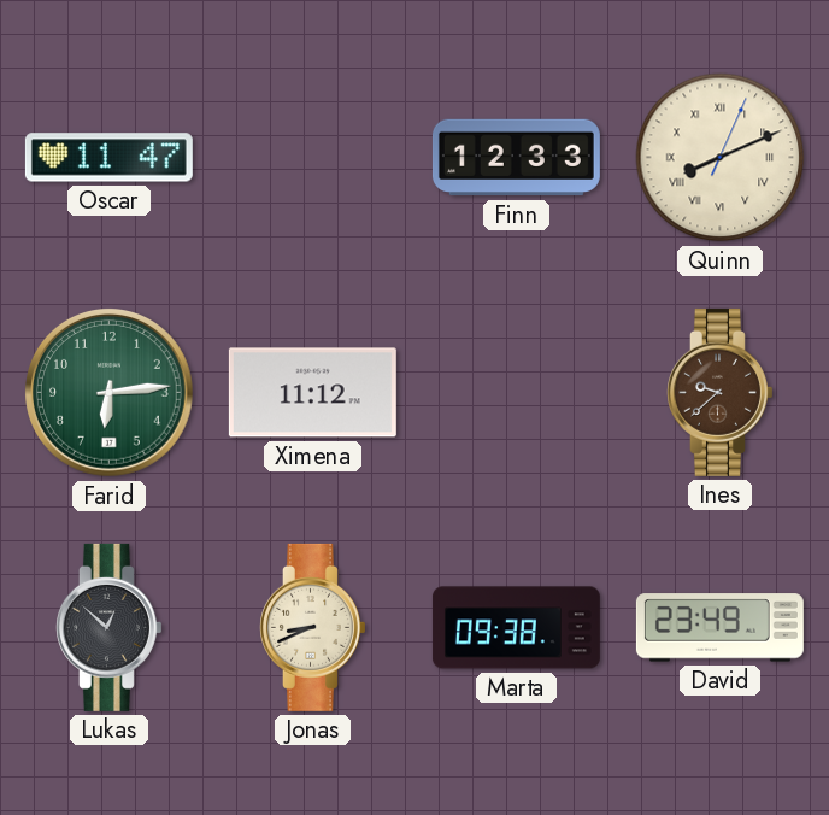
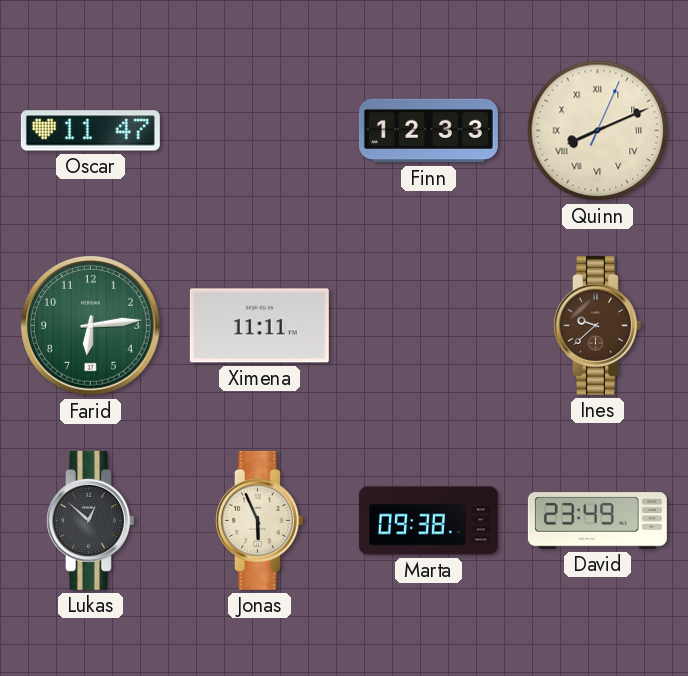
Ximena: 11:12 -> 11:11 (259, 326)
Jonas: 8:41 -> 5:56 (260, 520)
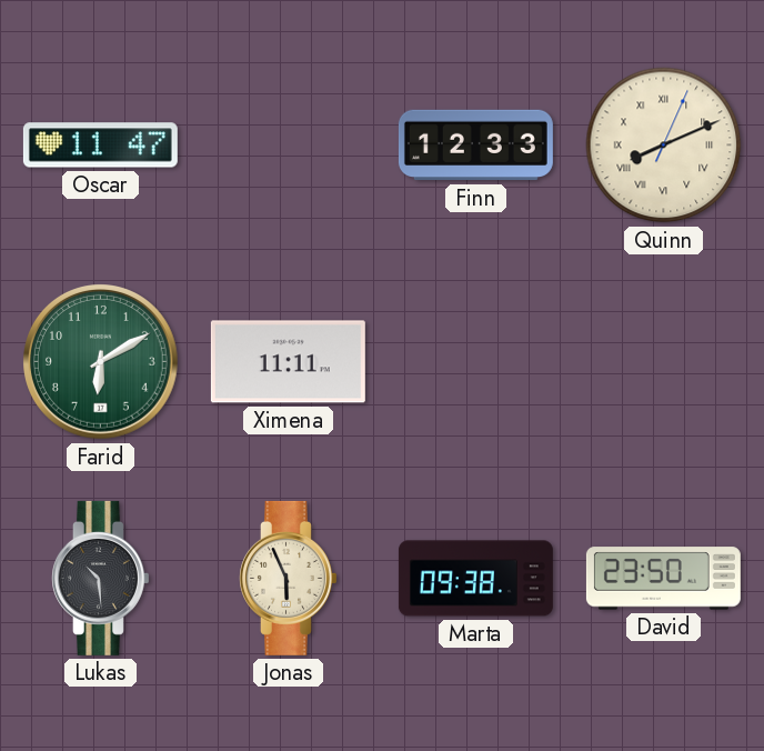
Farid: 6:14 -> 6:10 (101, 362)
Ines: 9:38 -> none (598, 325)
Lukas: 12:52 -> 10:29 (101, 578)
David: 23:49 -> 23:50 (663, 579)
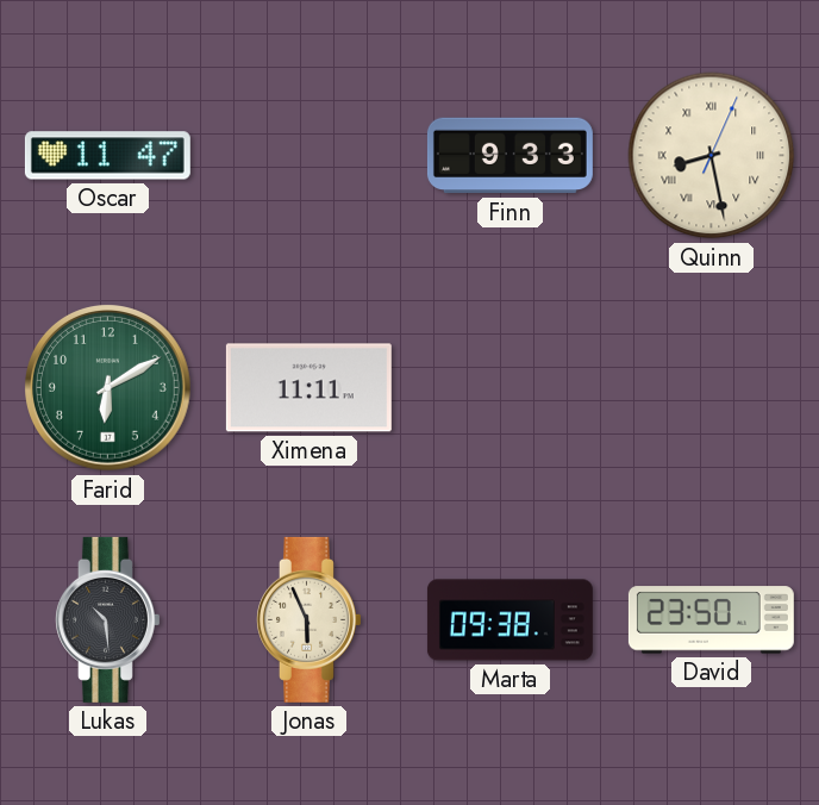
Finn: 12:33 -> 9:33 (509, 156)
Quinn: 8:11 -> 8:28 (712, 156)
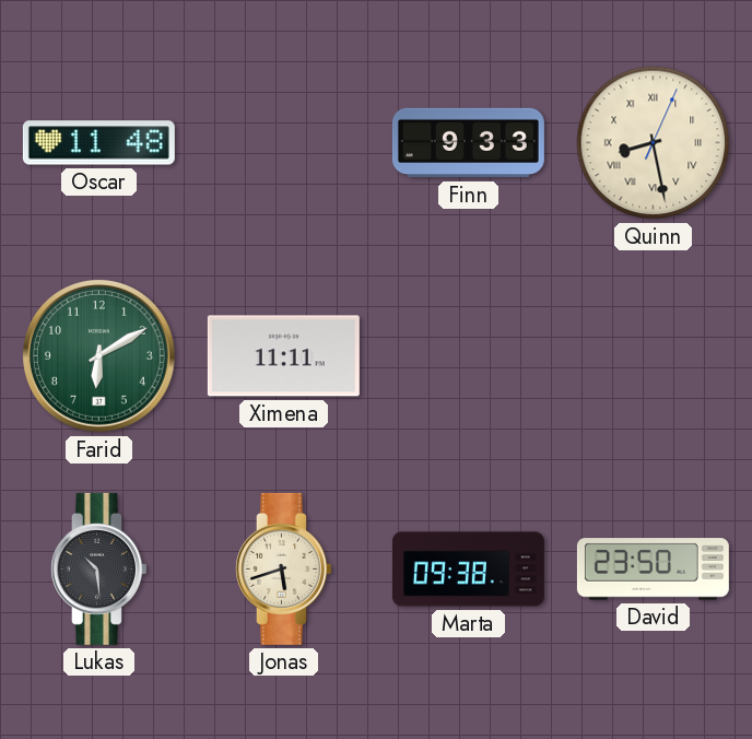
Oscar: 11:47 -> 11:48 (98, 143)
Jonas: 5:56 -> 5:42 (284, 568)
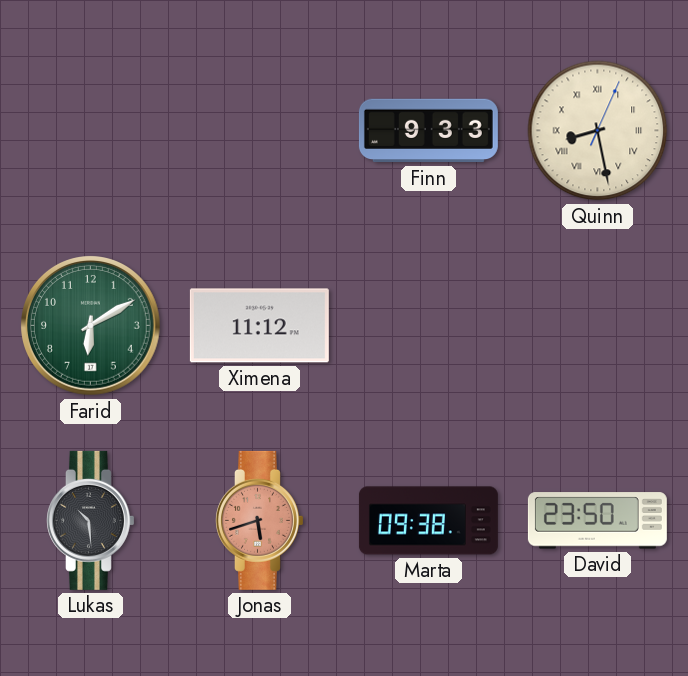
Oscar: 11:48 -> none (98, 143)
Ximena: 11:11 -> 11:12 (259, 326)
Jonas dial: cream -> salmon (260, 520)
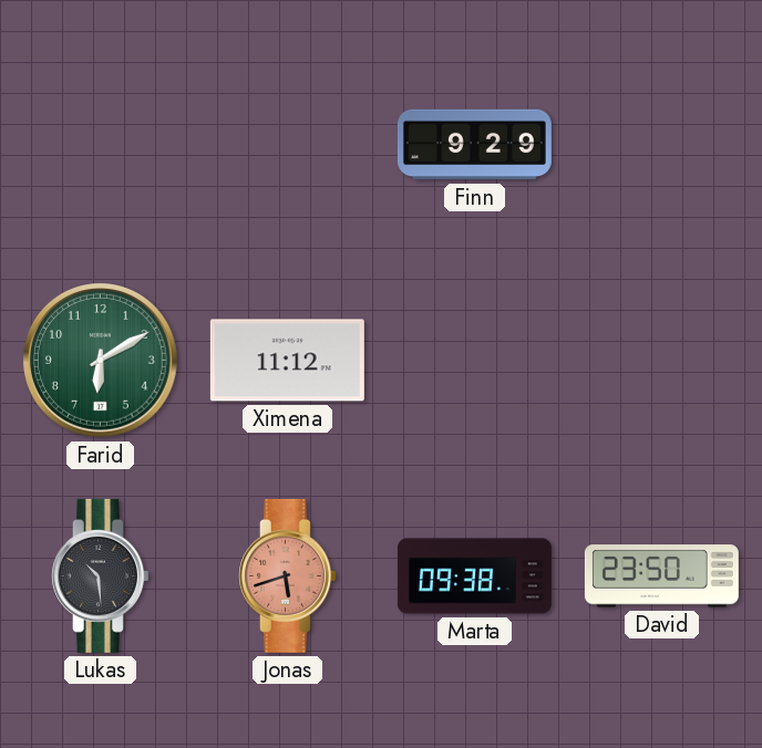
Finn: 9:33 -> 9:29 (474, 145)
Quinn: 8:28 -> none (598, 131)
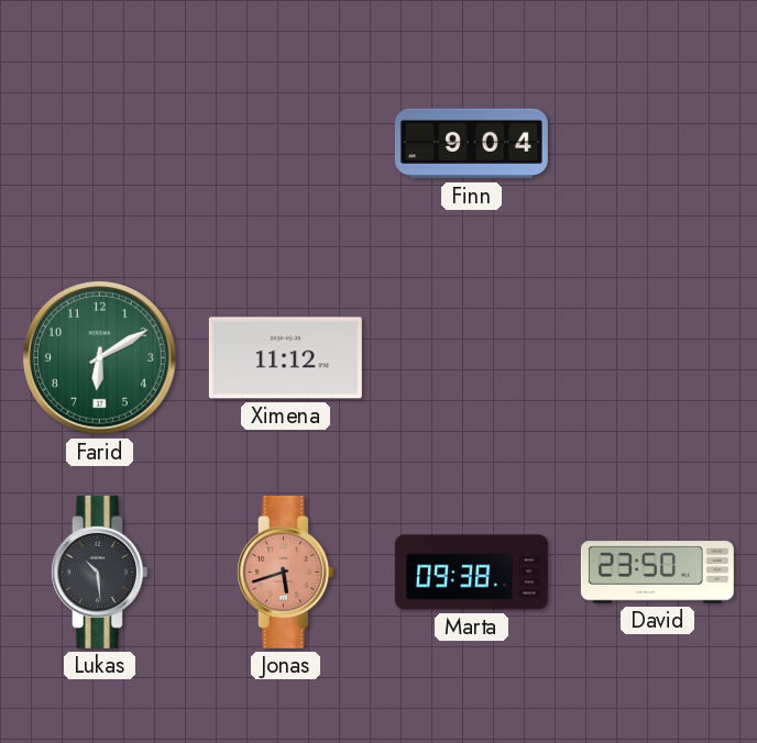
Finn: 9:29 -> 9:04 (471, 144)
